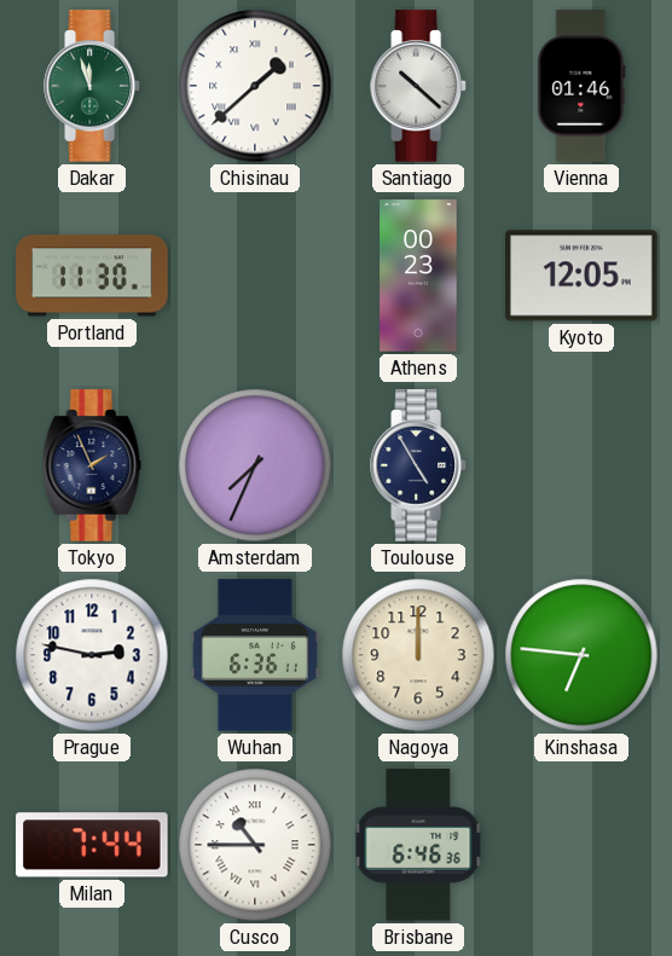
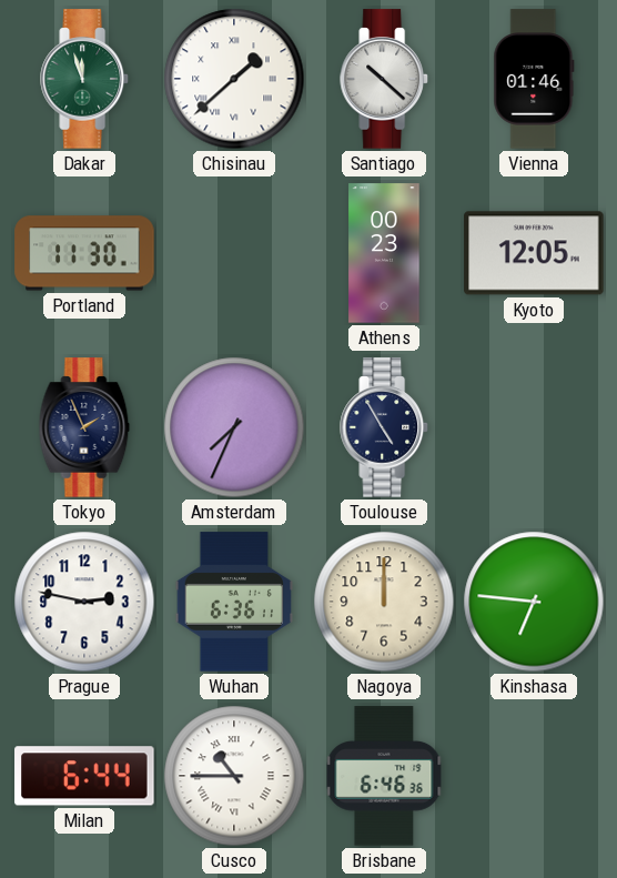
Milan: 7:44 -> 6:44 (84, 776)
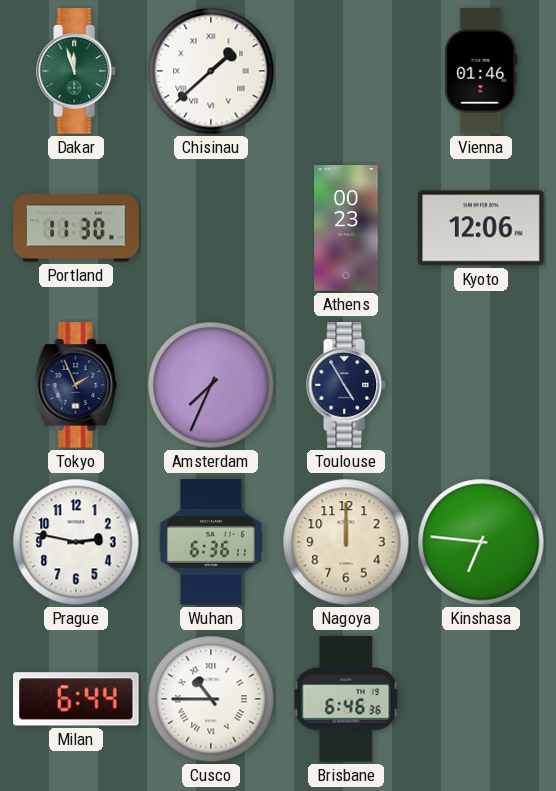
Santiago: 10:22 -> none (385, 79)
Kyoto: 12:05 -> 12:06 (481, 228)
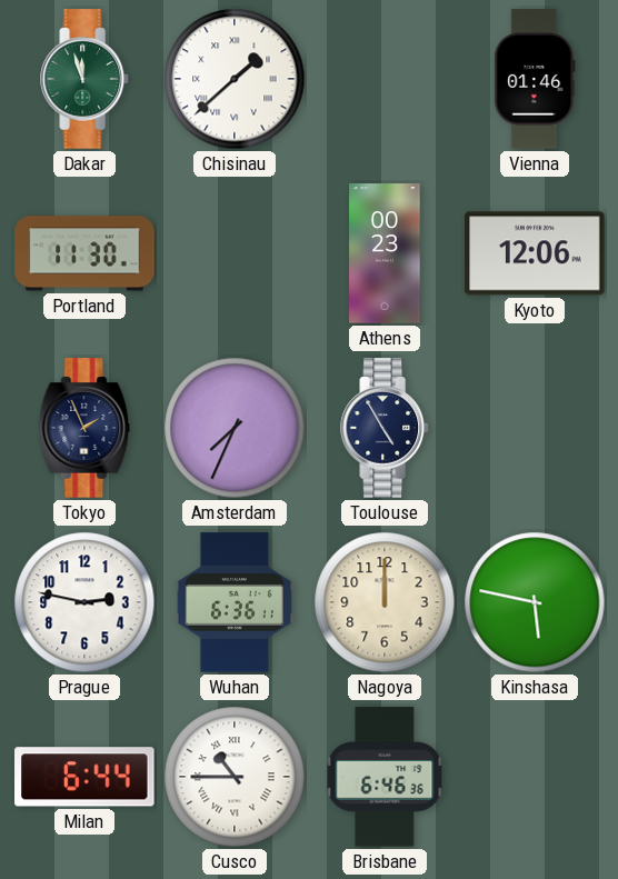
Kinshasa: 6:46 -> 5:47 (535, 602)
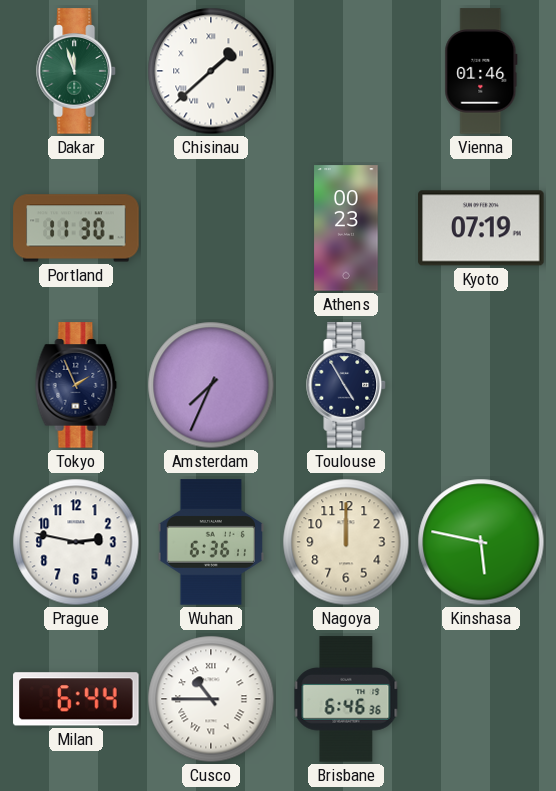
Kyoto: 12:06 -> 07:19 (481, 228)
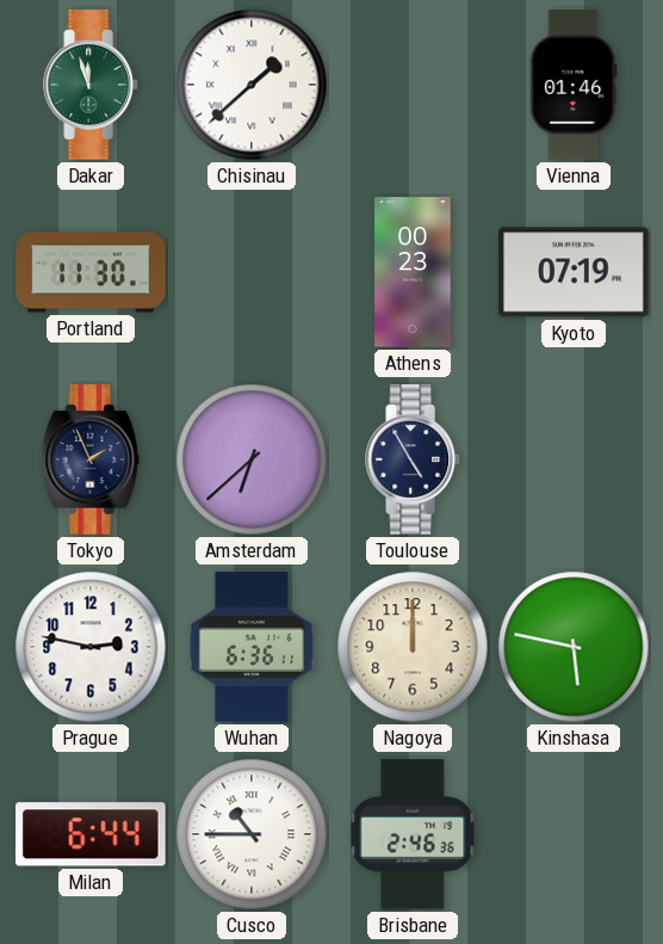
Amsterdam: 7:34 -> 6:38 (252, 459)
Brisbane: 6:46 -> 2:46 (413, 834)
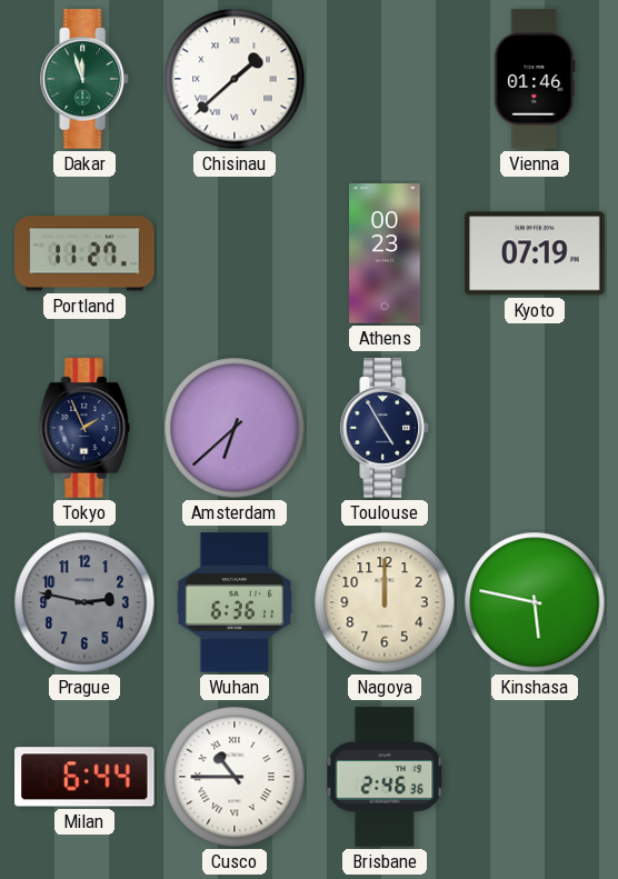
Portland: 11:30 -> 11:27 (84, 253)
Prague dial: white -> grey (84, 602)
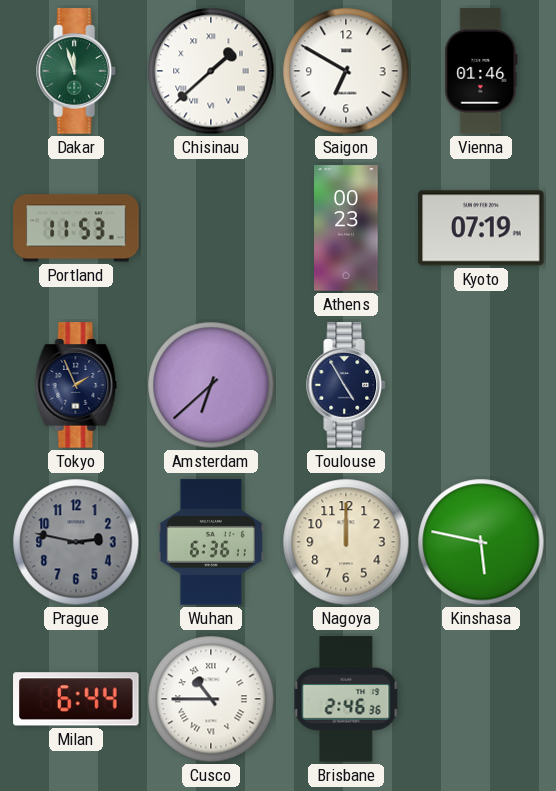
Saigon: none -> 6:50 (346, 71)
Portland: 11:27 -> 11:53 (76, 228)
